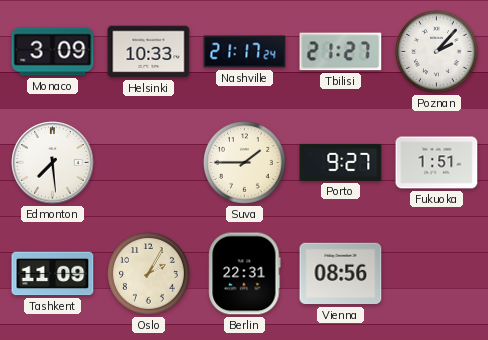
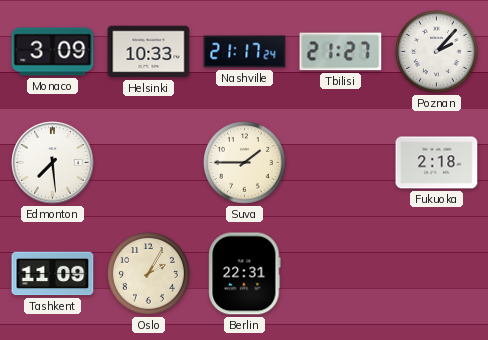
Porto: 9:27 -> none (341, 162)
Fukuoka: 1:51 -> 2:18 (437, 163)
Vienna: 08:56 -> none (341, 274)
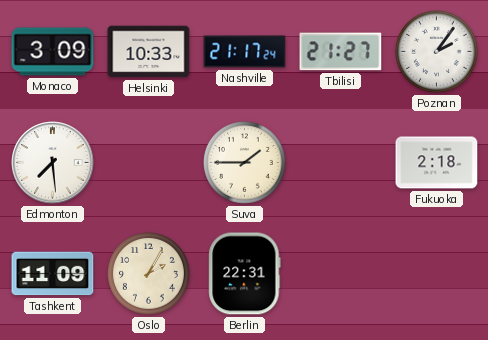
Poznan: 2:07 -> 2:06 (437, 52)
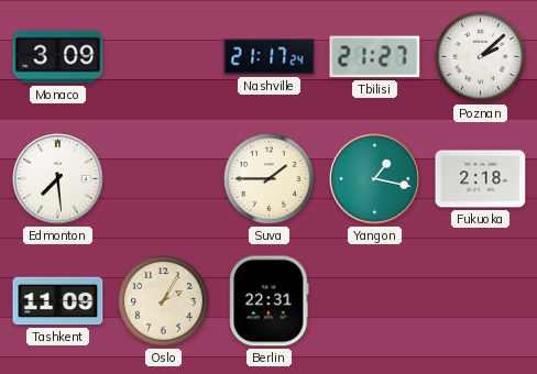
Helsinki: 10:33 -> none (149, 52)
Poznan: 2:06 -> 2:08 (481, 57)
Yangon: none -> 1:17 (375, 179)
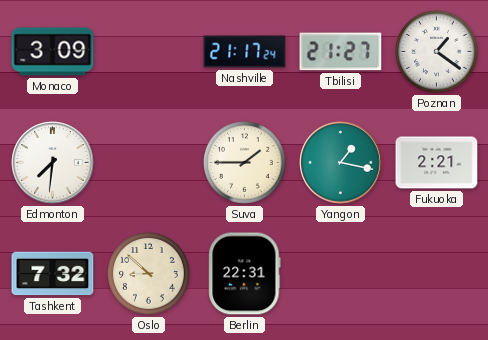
Poznan: 2:08 -> 1:21 (437, 52)
Edmonton: 7:29 -> 7:31 (53, 163)
Fukuoka: 2:18 -> 2:21 (437, 163)
Tashkent: 11:09 -> 7:32 (53, 274)
Oslo: 2:05 -> 8:52 (149, 274)
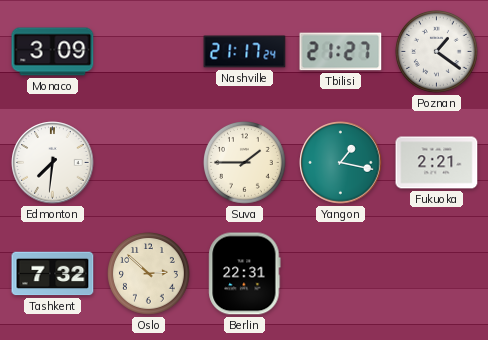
Oslo: 8:52 -> 2:52 (149, 274)
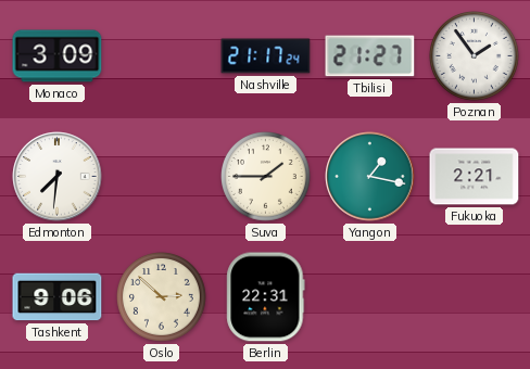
Poznan: 1:21 -> 1:54 (475, 56)
Tashkent: 7:32 -> 9:06 (58, 297)
